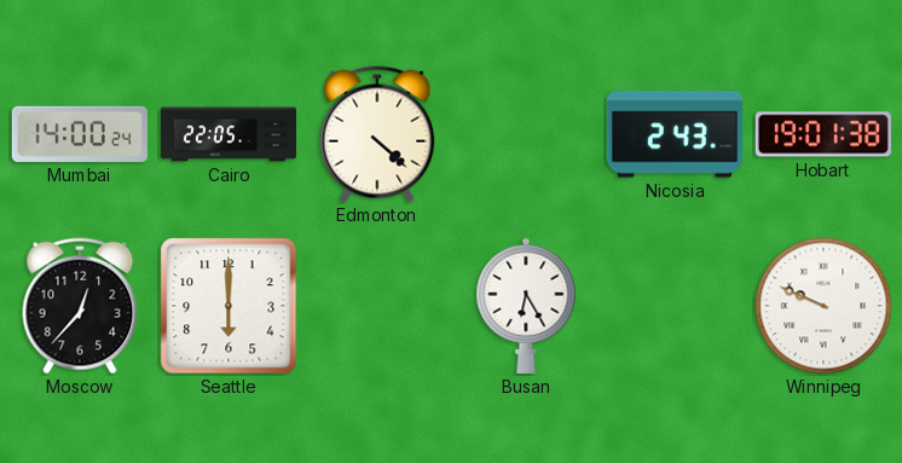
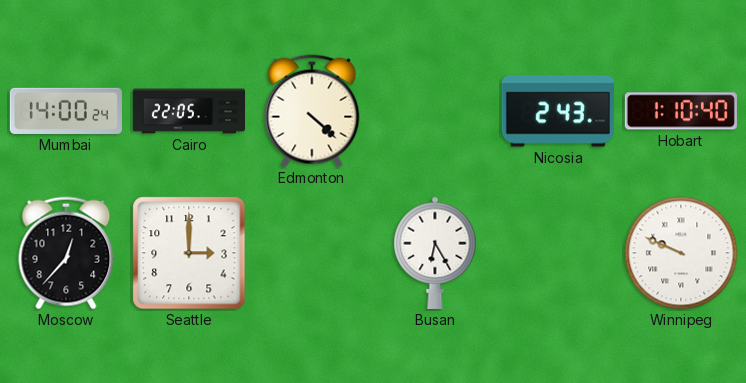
Hobart: 19:01 -> 1:10 (681, 111)
Seattle: 6:00 -> 3:00 (189, 253)
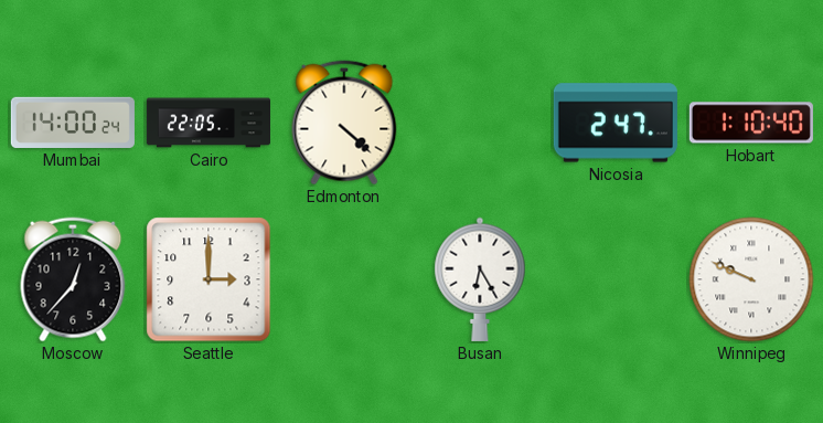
Nicosia: 2:43 -> 2:47 (616, 123)
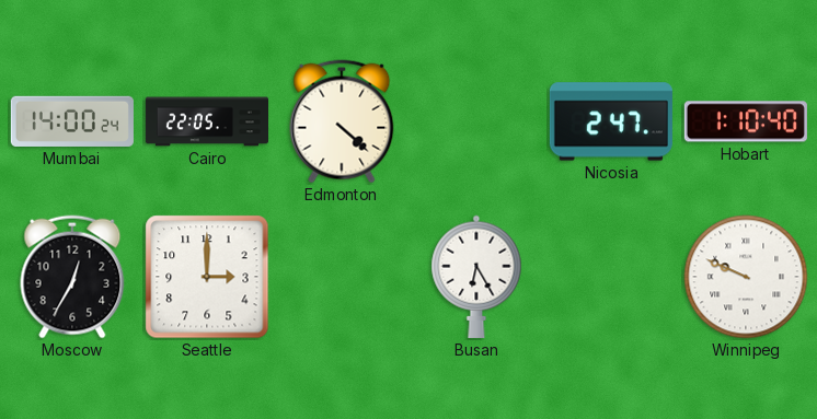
Moscow: 12:37 -> 12:35 (72, 277)
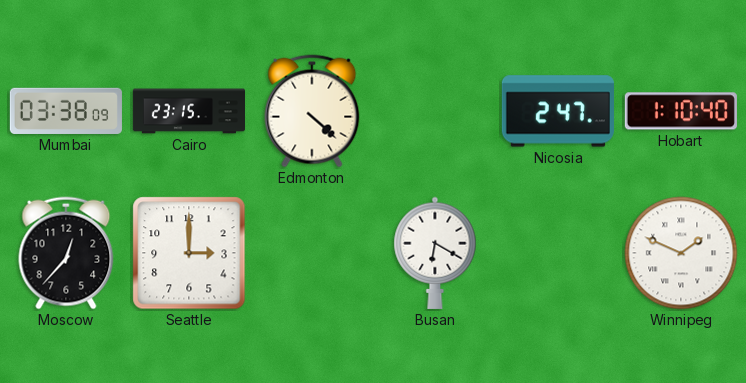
Mumbai: 14:00 -> 03:38 (66, 111)
Cairo: 22:05 -> 23:15 (188, 111)
Moscow: 12:35 -> 12:37 (66, 253)
Busan: 6:25 -> 6:20 (435, 253)
Winnipeg: 9:49 -> 1:49 (681, 253)
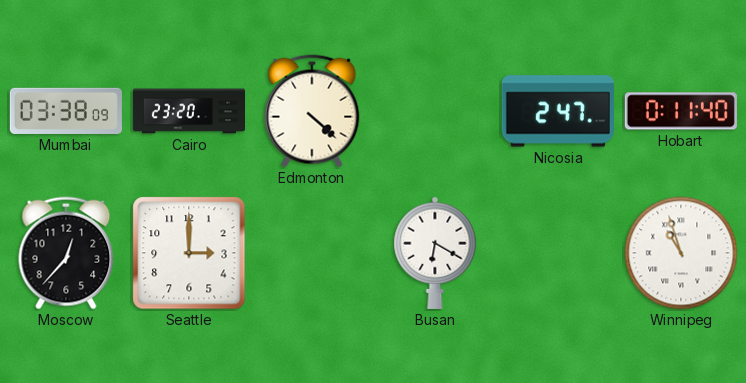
Cairo: 23:15 -> 23:20 (188, 111)
Hobart: 1:10 -> 0:11 (681, 111)
Winnipeg: 1:49 -> 10:57 (681, 253)
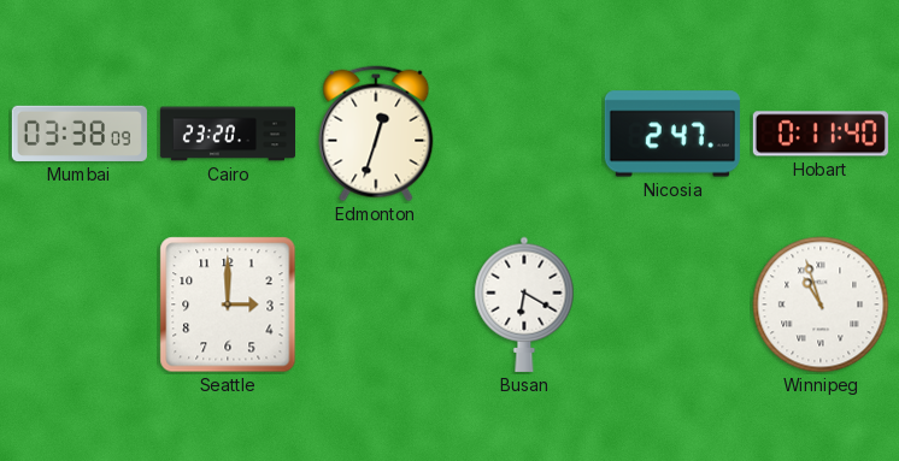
Edmonton: 4:22 -> 12:33 (376, 134)
Moscow: 12:37 -> none (66, 253)
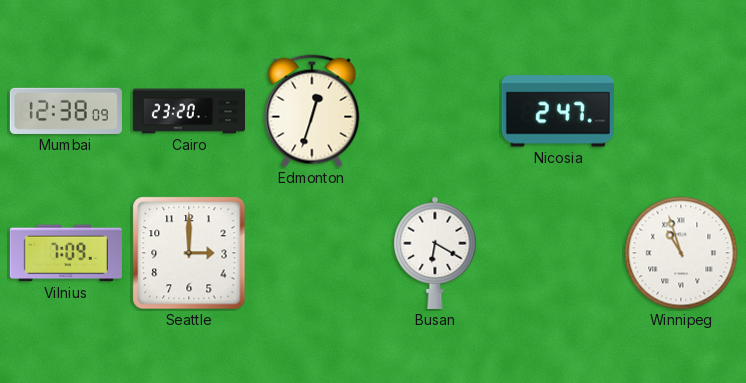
Mumbai: 03:38 -> 12:38 (66, 111)
Hobart: 0:11 -> none (821, 134)
Vilnius: none -> 7:09 (66, 253)
